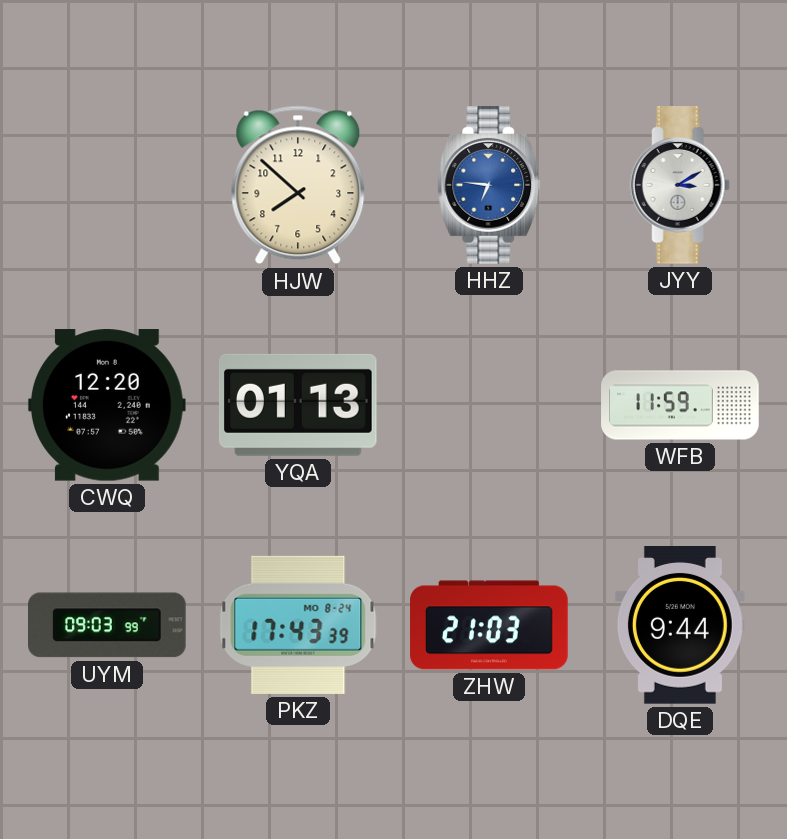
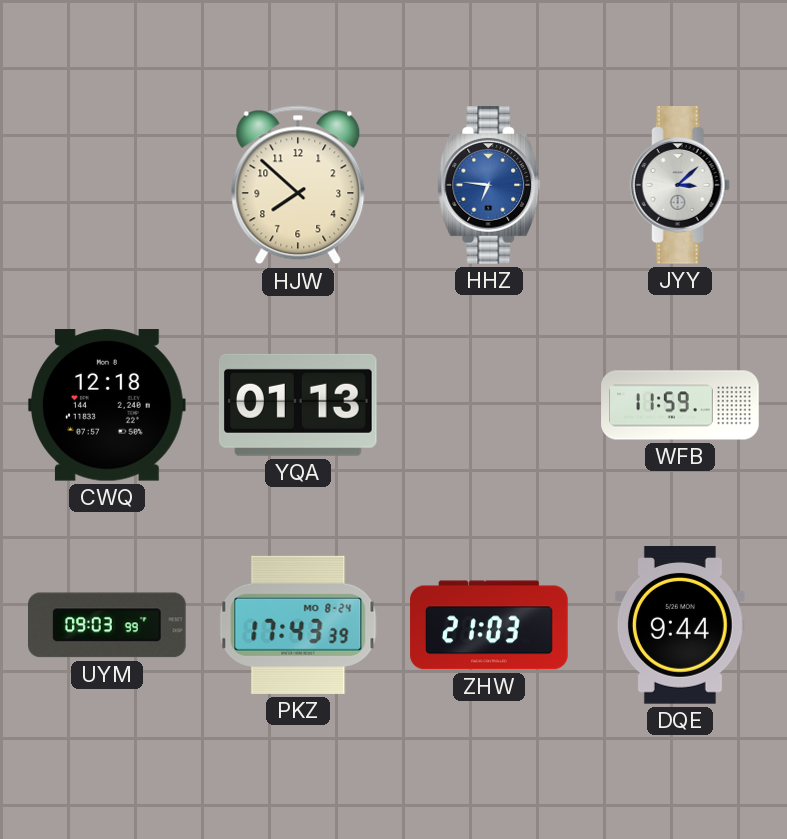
JYY: 3:10 -> 3:08 (680, 185)
CWQ: 12:20 -> 12:18 (107, 405)
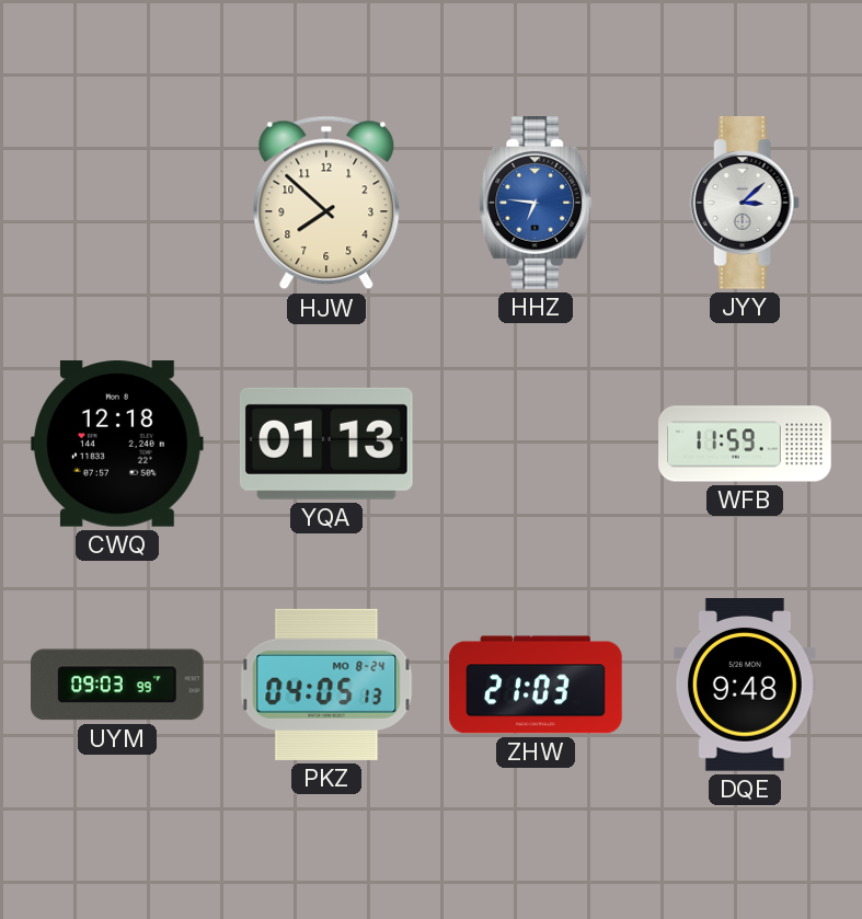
PKZ: 17:43 -> 04:05 (326, 685)
DQE: 9:44 -> 9:48 (745, 686)
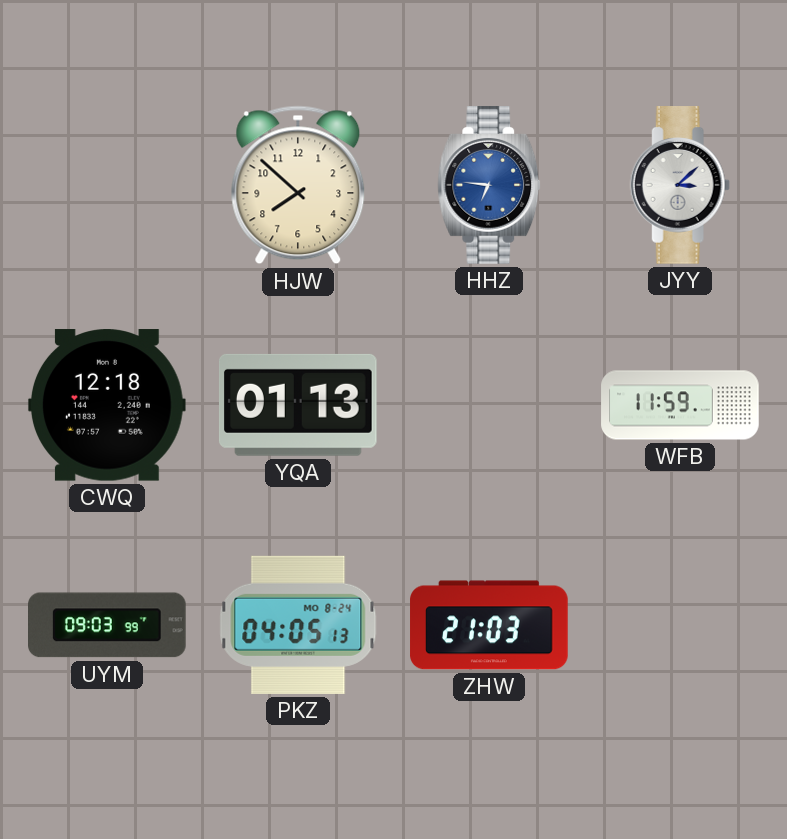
DQE: 9:48 -> none (745, 686)
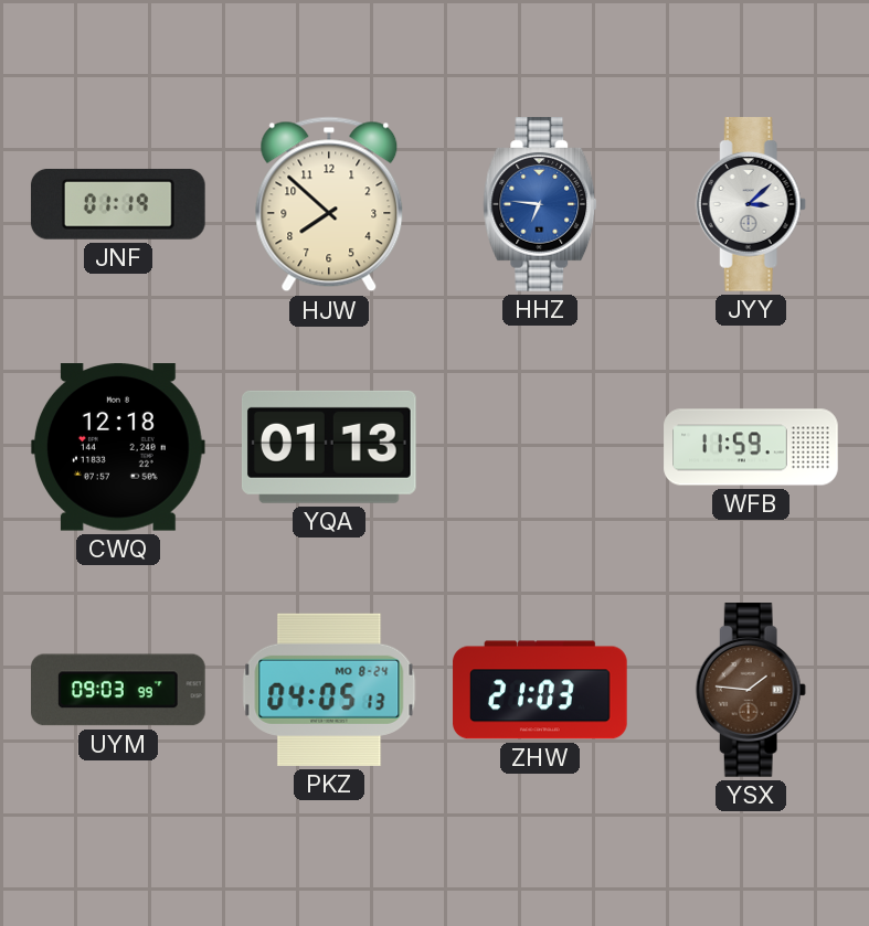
JNF: none -> 01:19 (118, 204)
YSX: none -> 1:46 (751, 690)
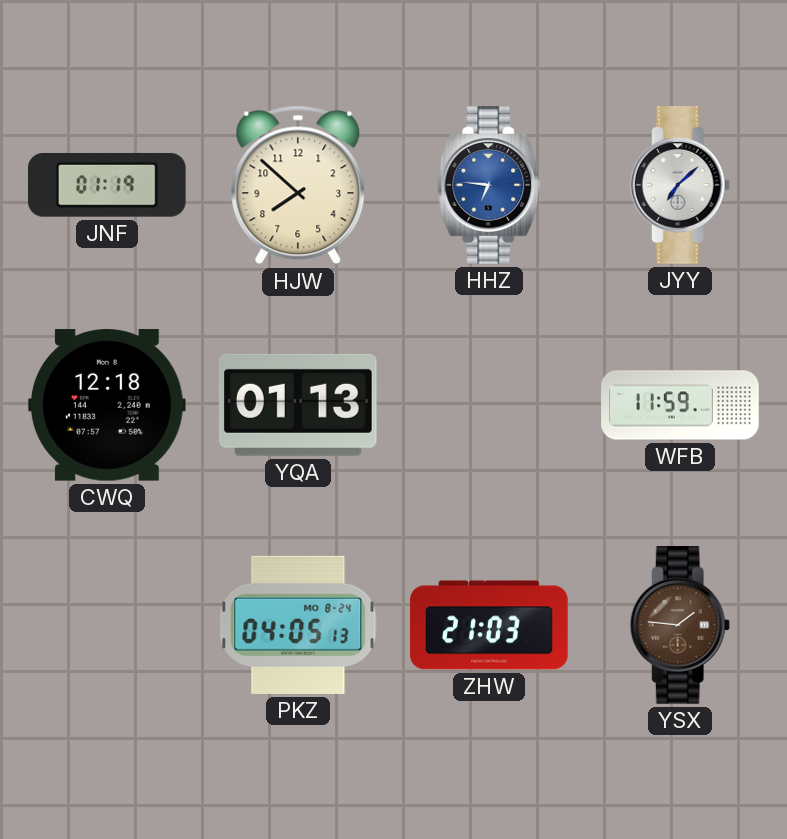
JYY: 3:08 -> 7:08 (680, 185)
UYM: 09:03 -> none (119, 690)
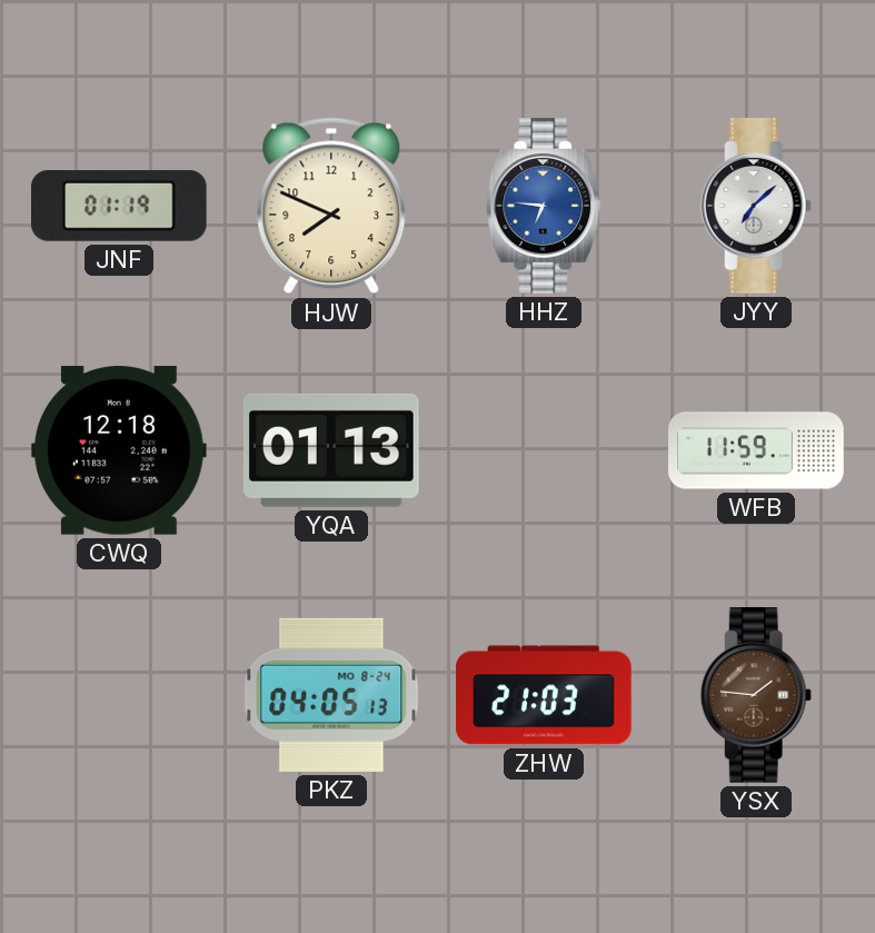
HJW: 7:52 -> 7:49 (331, 206)
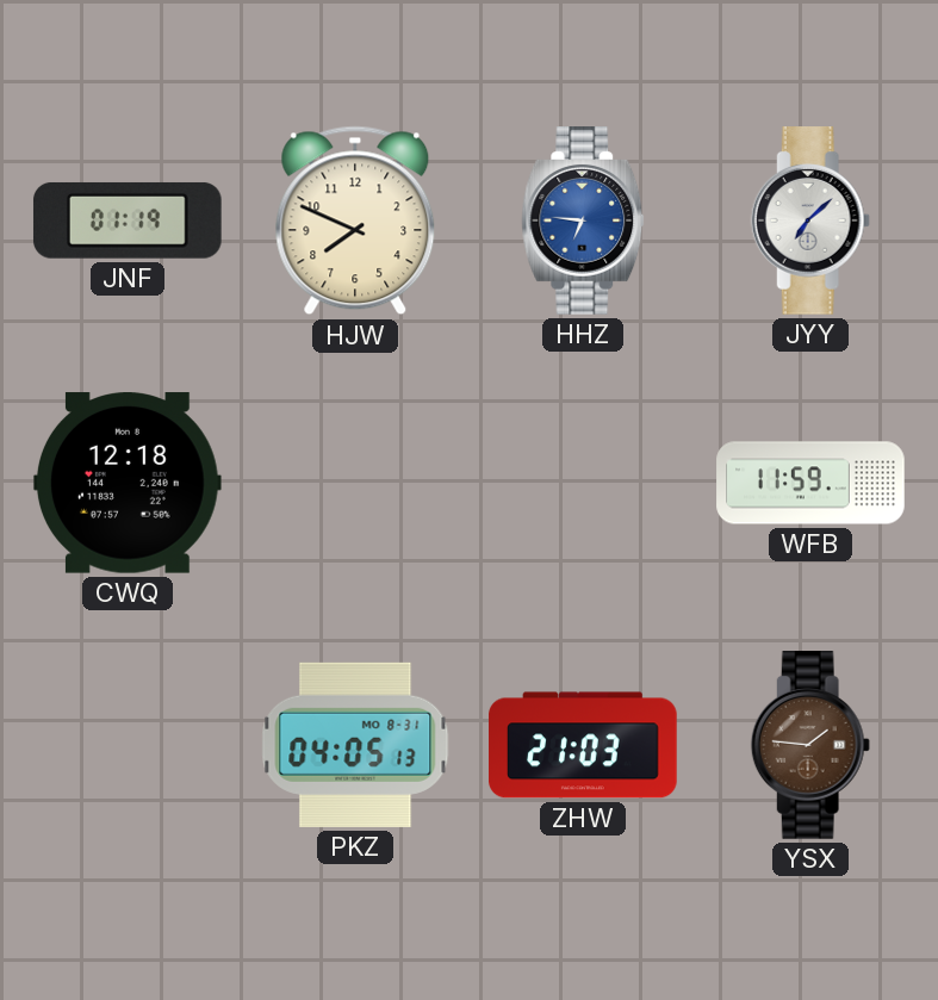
YQA: 01:13 -> none (331, 450)
PKZ date: MO 8-24 -> MO 8-31 (355, 745)
